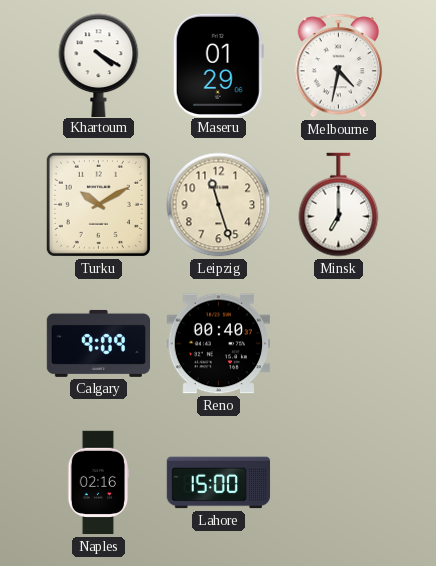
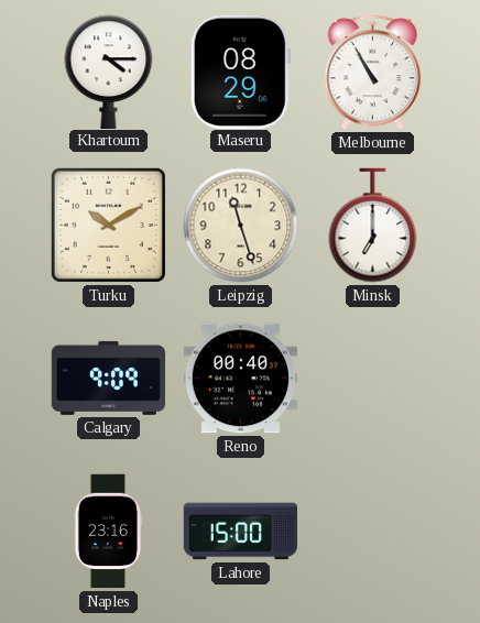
Khartoum: 4:20 -> 4:15 (109, 72)
Maseru: 01:29 -> 08:29 (240, 72)
Melbourne: 4:32 -> 10:55 (373, 73)
Naples: 02:16 -> 23:16 (108, 532)
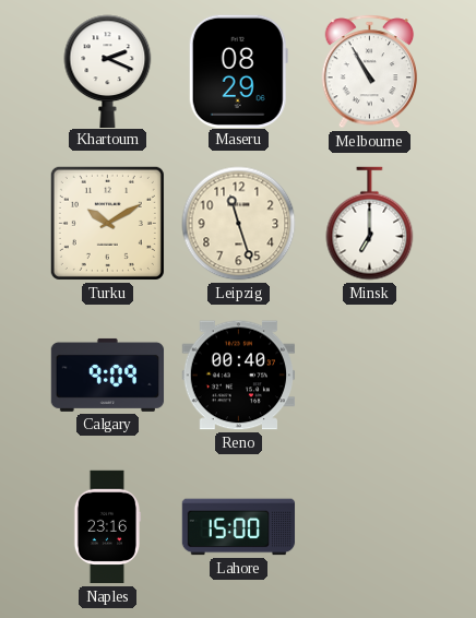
Khartoum: 4:15 -> 2:19 (108, 71)
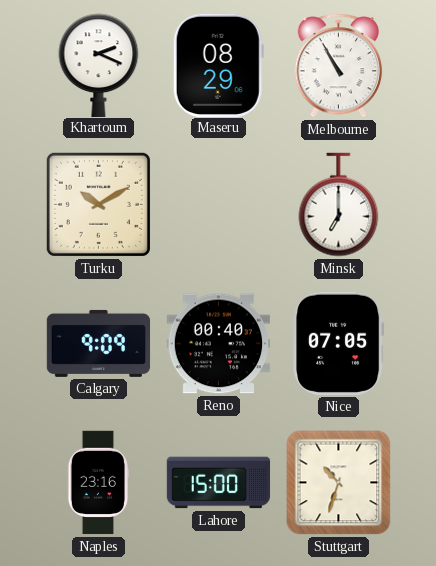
Leipzig: 11:27 -> none (239, 224)
Nice: none -> 07:05 (339, 343)
Stuttgart: none -> 10:33 (339, 483)
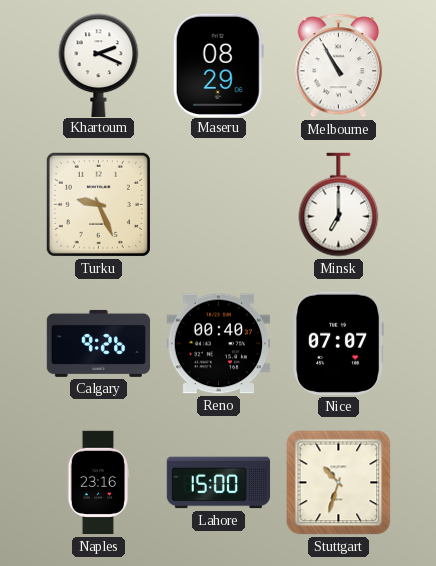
Turku: 10:10 -> 9:26 (98, 204)
Calgary: 9:09 -> 9:26 (99, 343)
Nice: 07:05 -> 07:07 (339, 343)
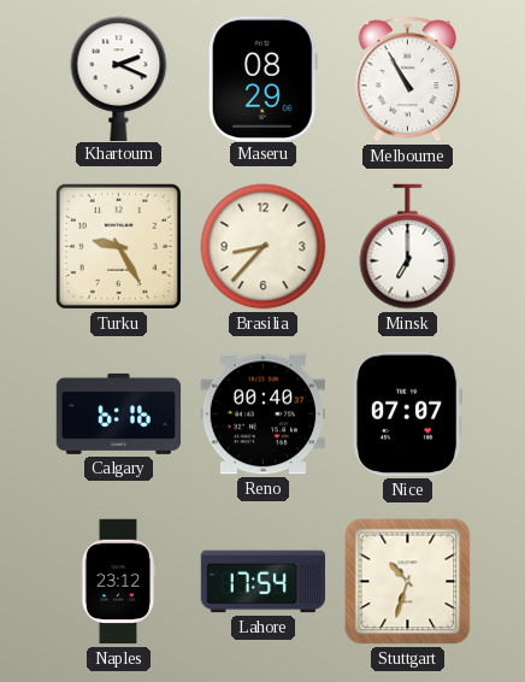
Turku: 9:26 -> 9:25 (118, 246)
Brasilia: none -> 8:37 (264, 247)
Calgary: 9:26 -> 6:16 (119, 413)
Naples: 23:16 -> 23:12 (118, 582)
Lahore: 15:00 -> 17:54 (264, 582)
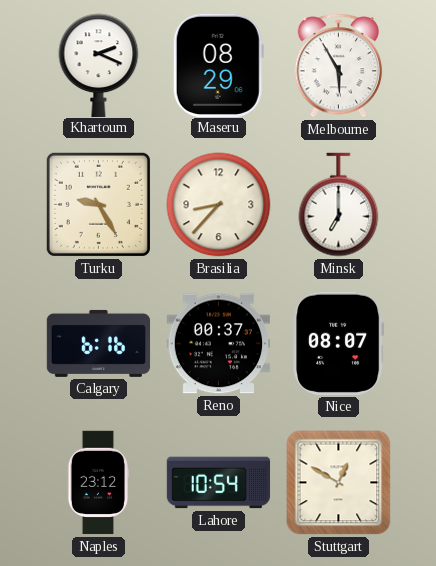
Melbourne: 10:55 -> 5:55 (339, 66)
Reno: 00:40 -> 00:37 (218, 344)
Nice: 07:07 -> 08:07 (339, 343)
Lahore: 17:54 -> 10:54 (219, 483)
Stuttgart: 10:33 -> 12:50 (339, 483)
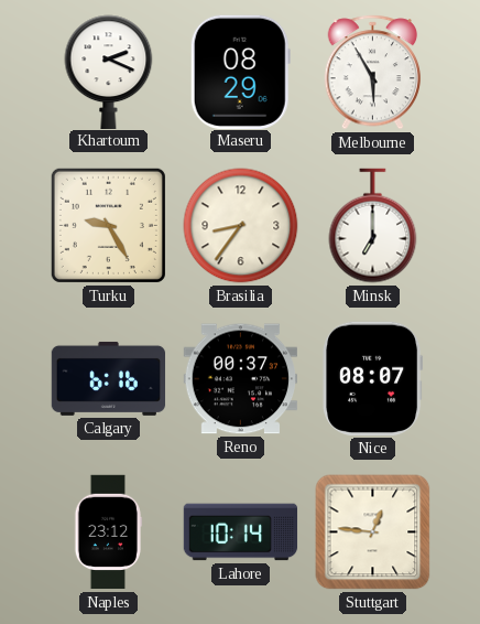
Brasilia: 8:37 -> 8:36 (241, 226)
Lahore: 10:54 -> 10:14 (241, 532)
Stuttgart: 12:50 -> 12:46 (373, 532)
